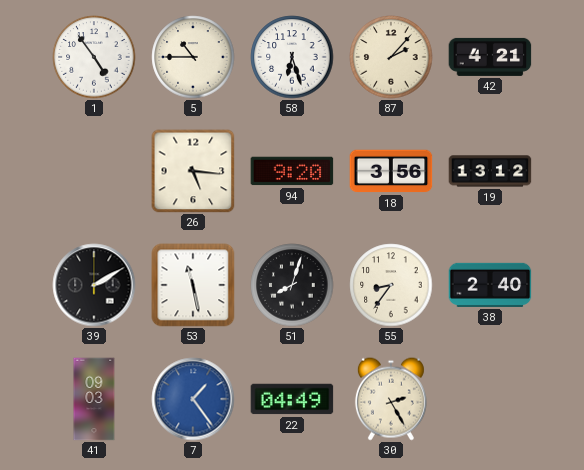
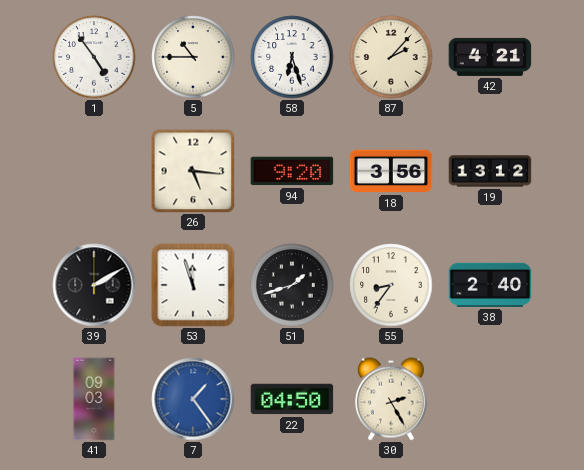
53: 11:28 -> 11:57 (193, 285)
51: 8:03 -> 1:42 (292, 285)
22: 04:49 -> 04:50 (292, 399)
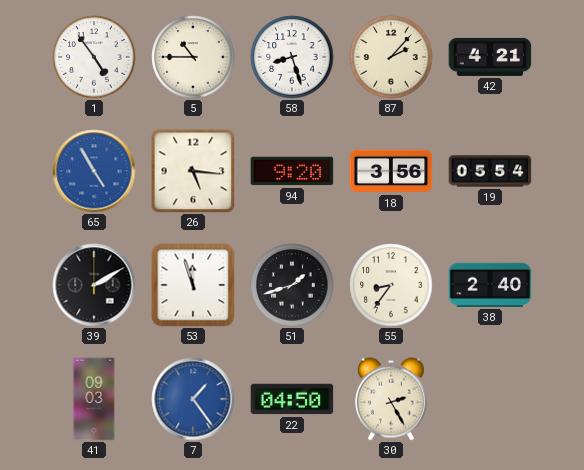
58: 6:27 -> 8:27 (292, 57)
65: none -> 4:55 (94, 171)
19: 13:12 -> 05:54 (490, 171)
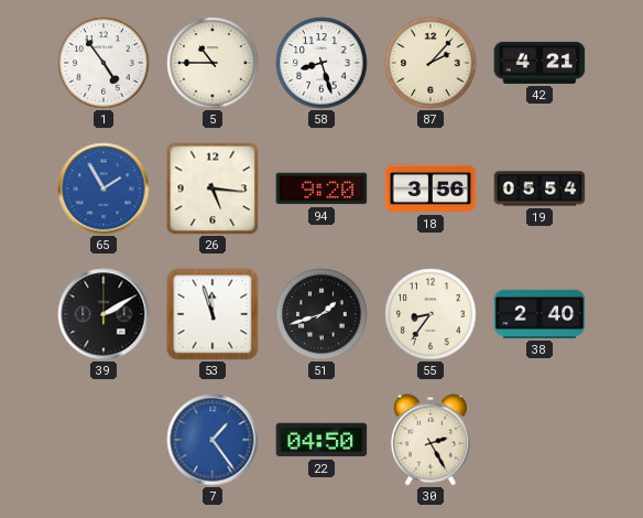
65: 4:55 -> 1:55 (103, 188)
41: 09:03 -> none (94, 399)
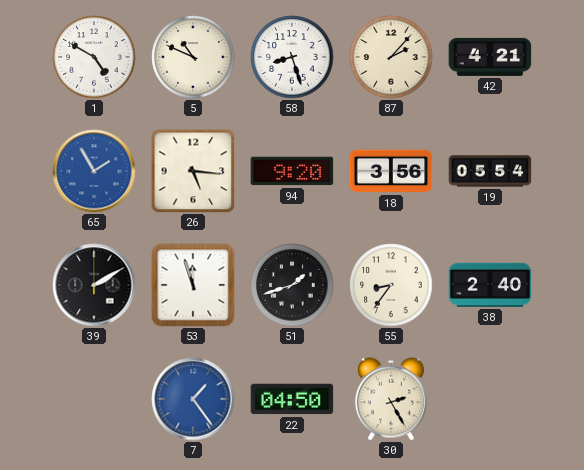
1: 4:54 -> 4:50 (94, 57)
5: 10:45 -> 10:49 (193, 57)
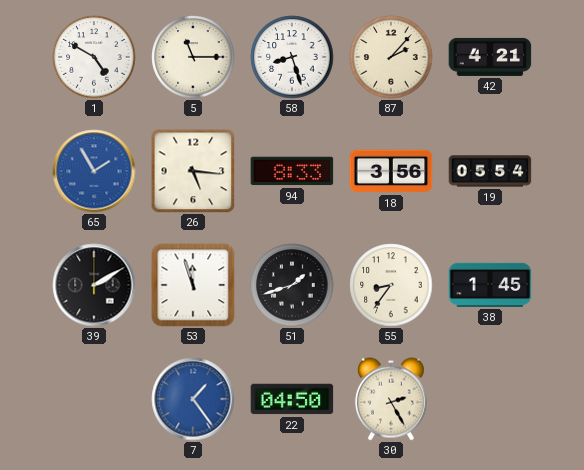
5: 10:49 -> 11:15 (193, 57)
94: 9:20 -> 8:33 (292, 171)
38: 2:40 -> 1:45 (490, 285)
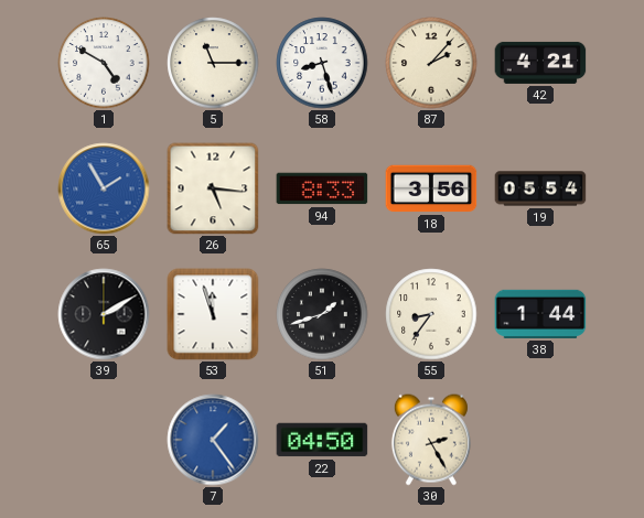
38: 1:45 -> 1:44 (540, 314)
